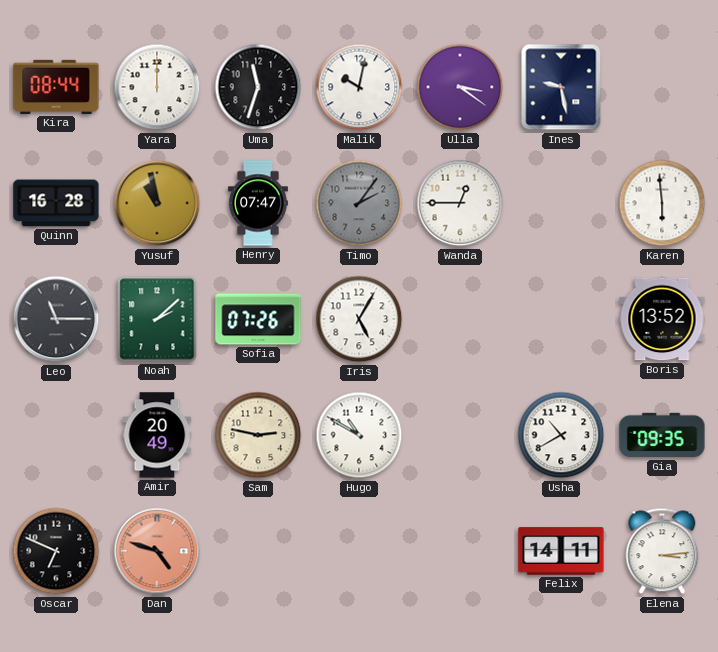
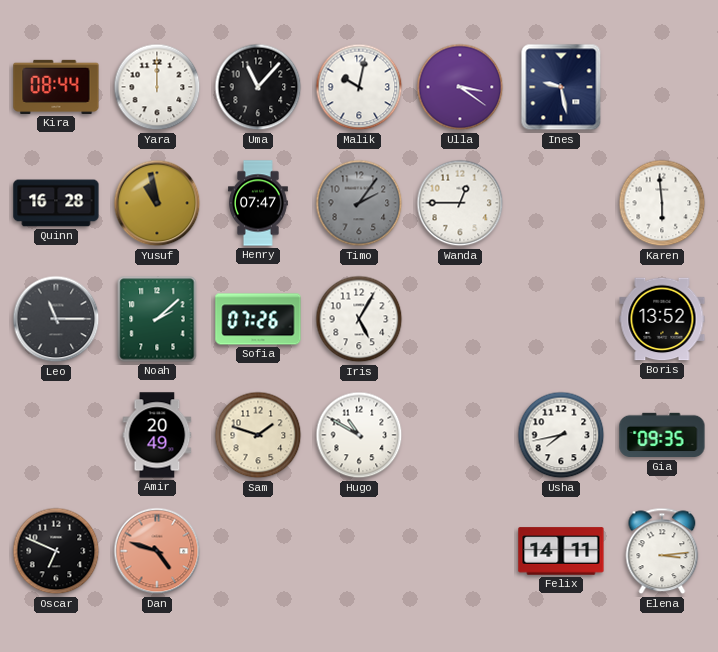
Uma: 11:33 -> 11:07 (258, 87)
Sam: 2:47 -> 1:48 (258, 435)
Usha: 10:40 -> 7:43 (561, 435)
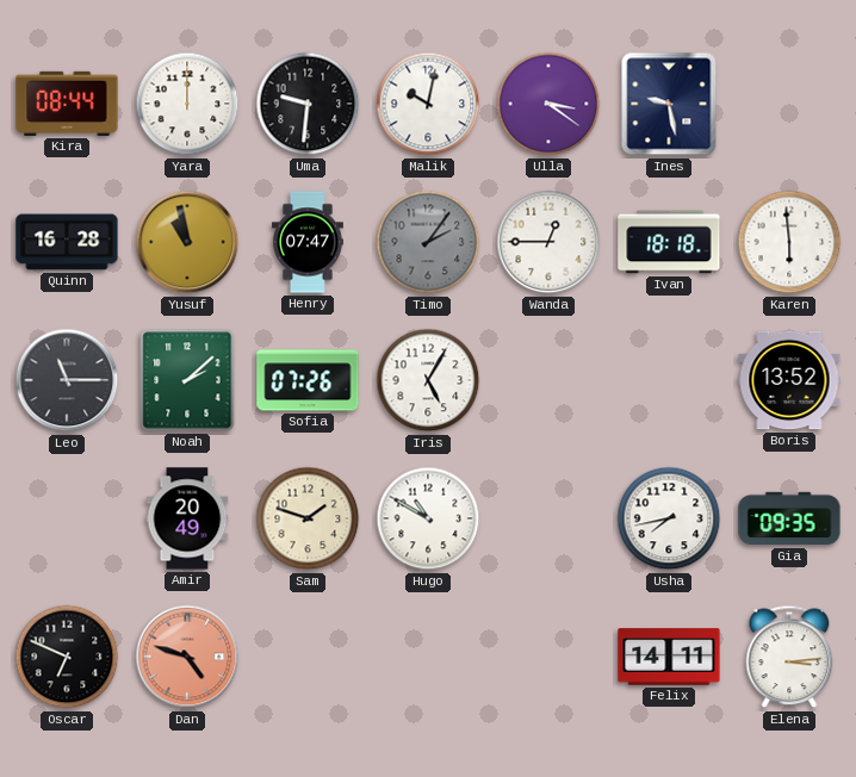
Uma: 11:07 -> 9:31 (308, 104)
Ivan: none -> 18:18 (669, 242)
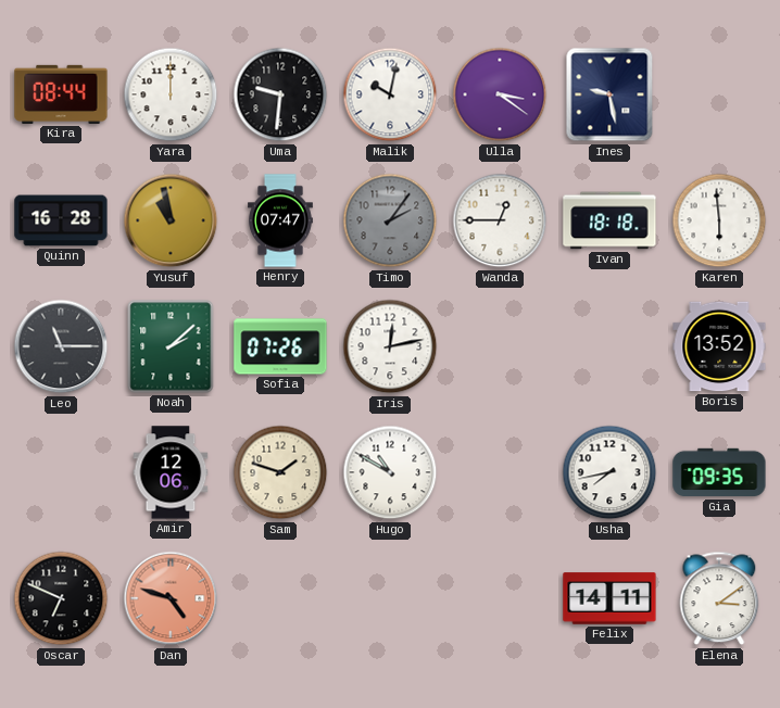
Iris: 5:05 -> 12:13 (390, 346)
Amir: 20:49 -> 12:06 (171, 472)
Elena: 3:14 -> 3:09 (719, 598)
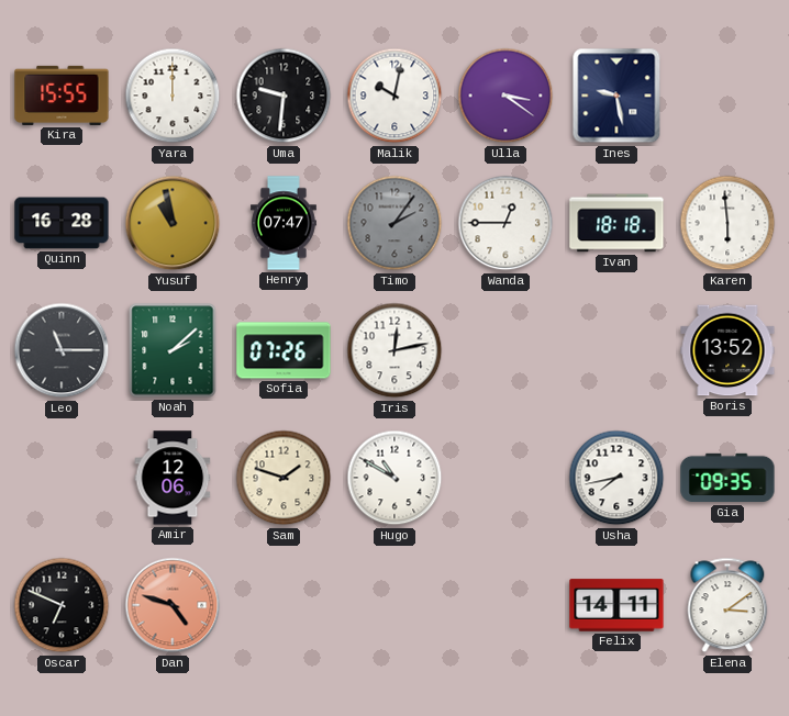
Kira: 08:44 -> 15:55 (62, 96)
